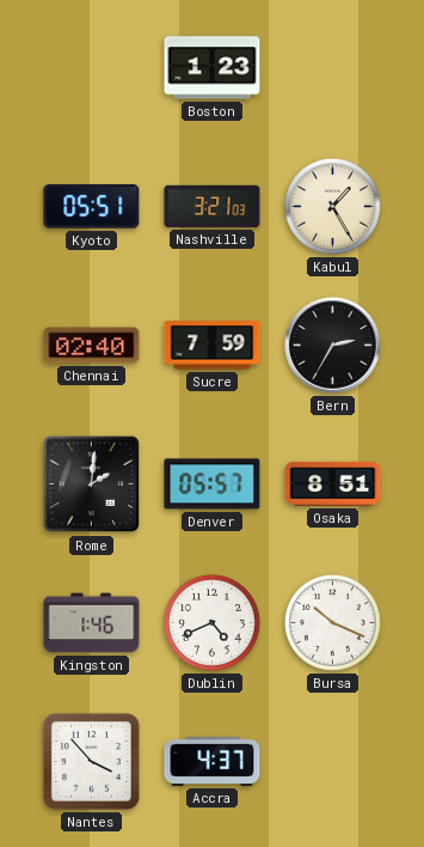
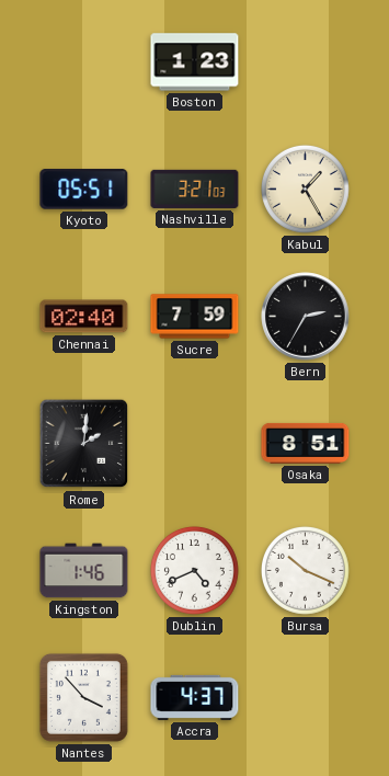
Denver: 05:57 -> none (213, 485)
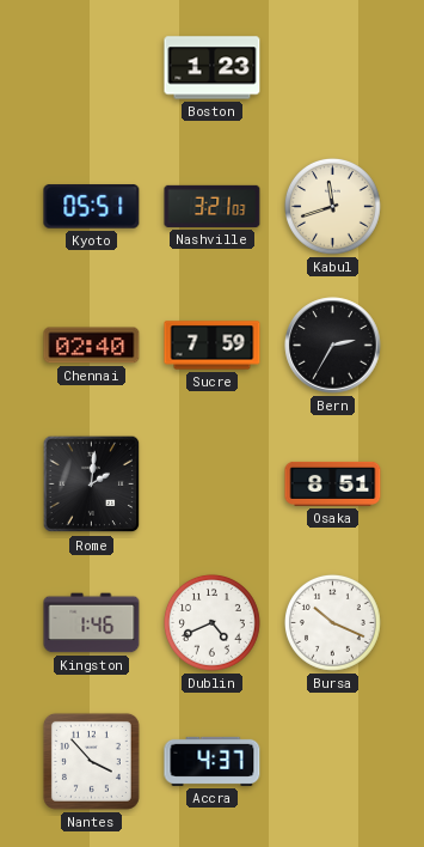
Kabul: 1:25 -> 11:42 (333, 207)
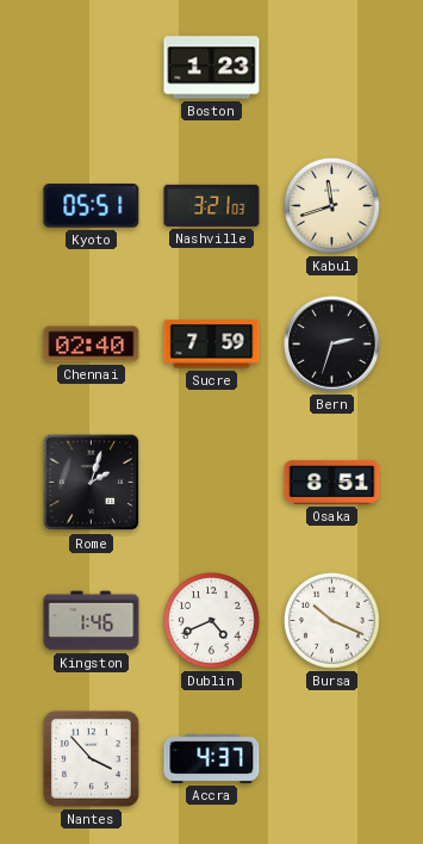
Bern: 2:35 -> 2:33 (332, 345)
Rome: 2:01 -> 2:03 (92, 483)
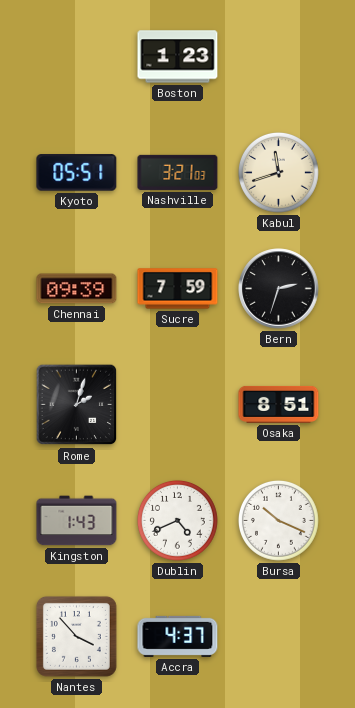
Chennai: 02:40 -> 09:39 (77, 289)
Kingston: 1:46 -> 1:43 (77, 521)
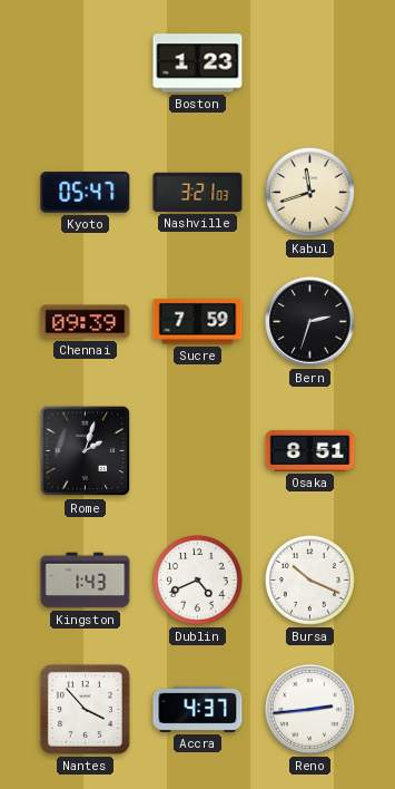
Kyoto: 05:51 -> 05:47 (86, 193)
Reno: none -> 2:44 (310, 710)
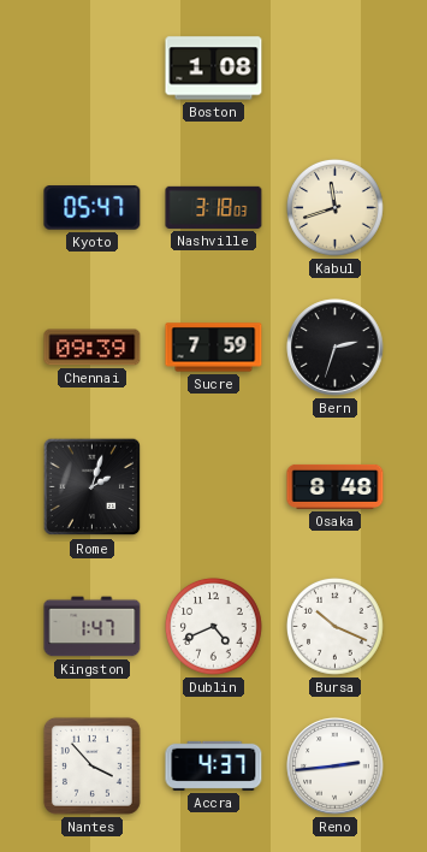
Boston: 1:23 -> 1:08 (214, 69)
Nashville: 3:21 -> 3:18 (214, 207)
Osaka: 8:51 -> 8:48 (336, 486)
Kingston: 1:43 -> 1:47 (93, 627)
